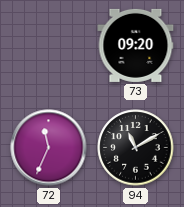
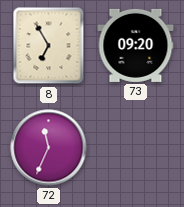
8: none -> 6:55 (49, 46)
94: 11:10 -> none (136, 148)
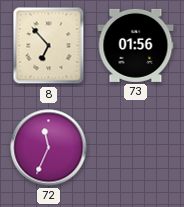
8: 6:55 -> 6:53 (49, 46)
73: 09:20 -> 01:56 (136, 45)
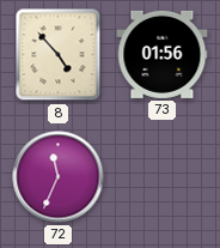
8: 6:53 -> 4:53 (59, 55)
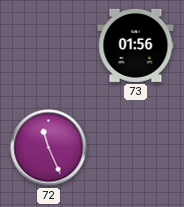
8: 4:53 -> none (59, 55)
72: 11:34 -> 11:26 (49, 148)
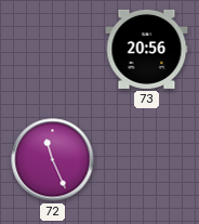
73: 01:56 -> 20:56 (147, 49)
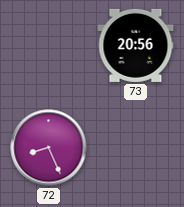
72: 11:26 -> 8:26 (49, 148)
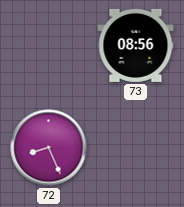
73: 20:56 -> 08:56 (136, 45)
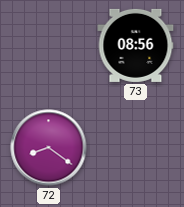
72: 8:26 -> 8:21 (49, 148)
